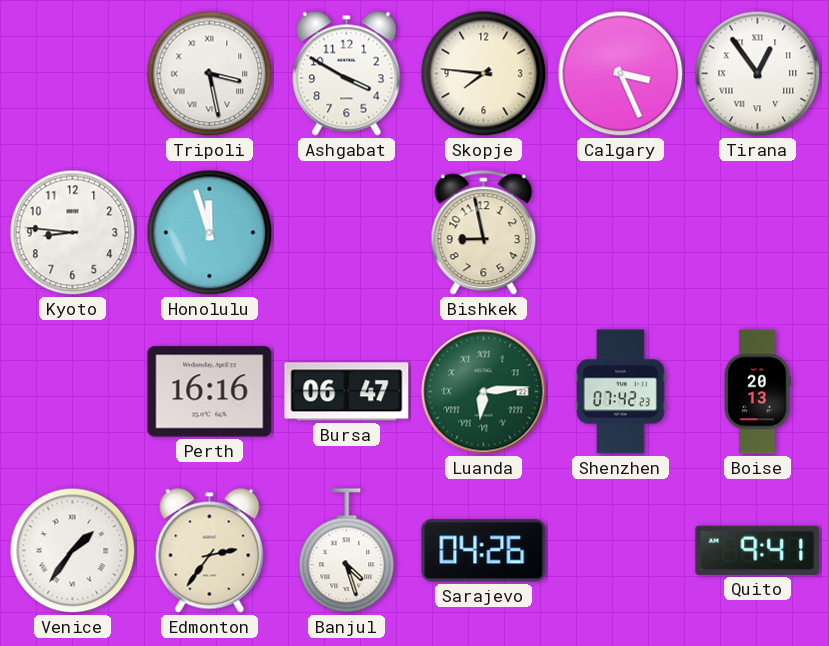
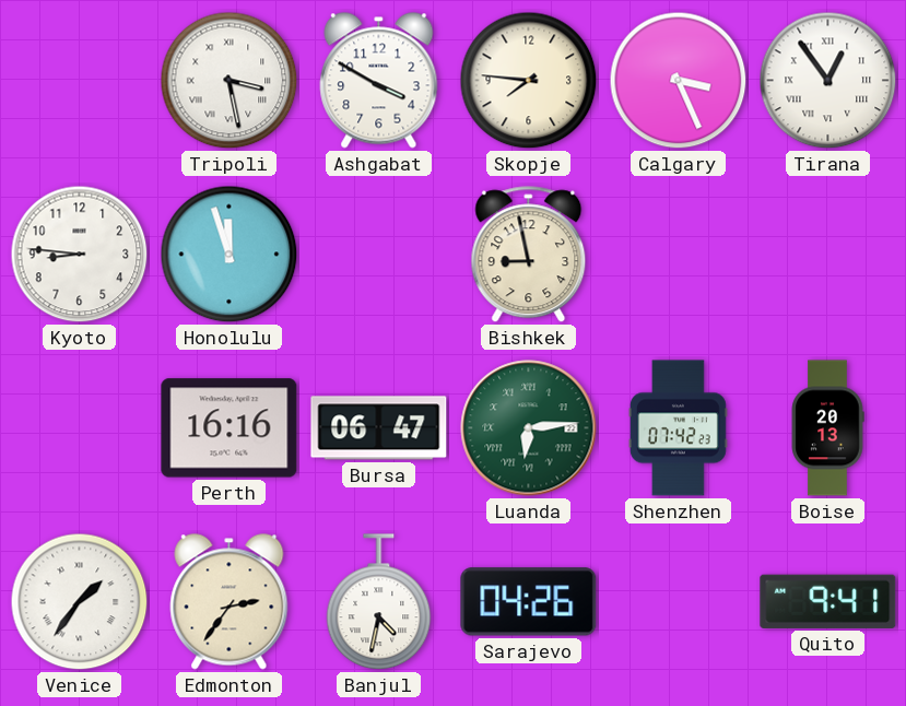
Banjul: 4:27 -> 4:32 (379, 602)
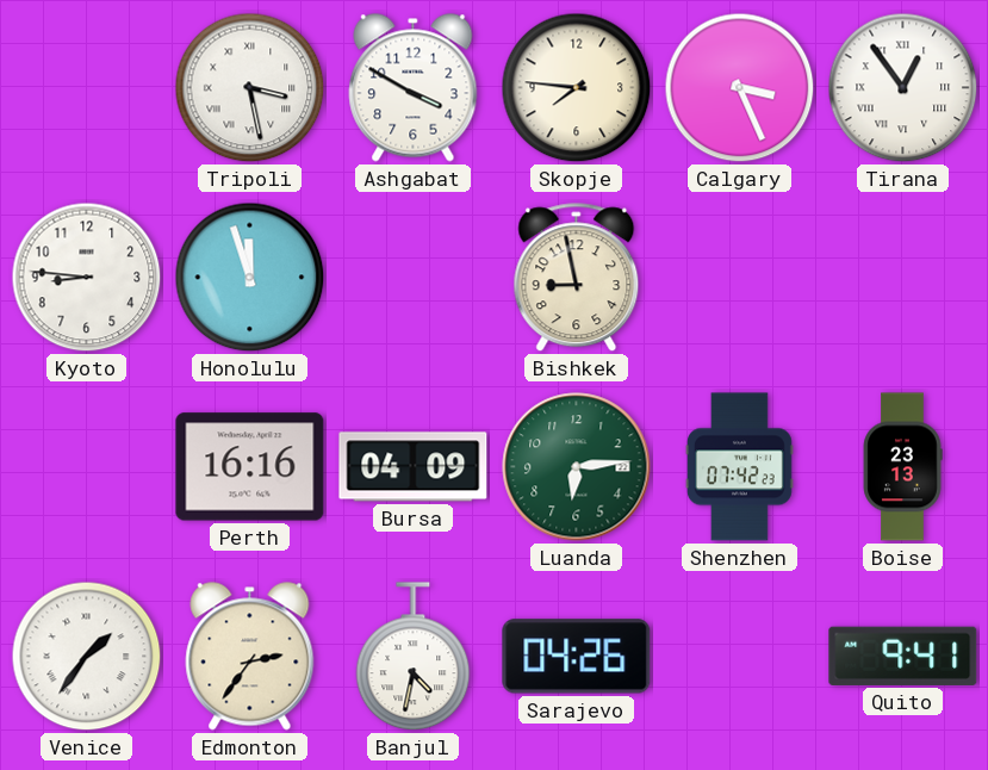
Bursa: 06:47 -> 04:09 (414, 467)
Luanda numerals: Roman -> Arabic (577, 467)
Boise: 20:13 -> 23:13 (902, 467)
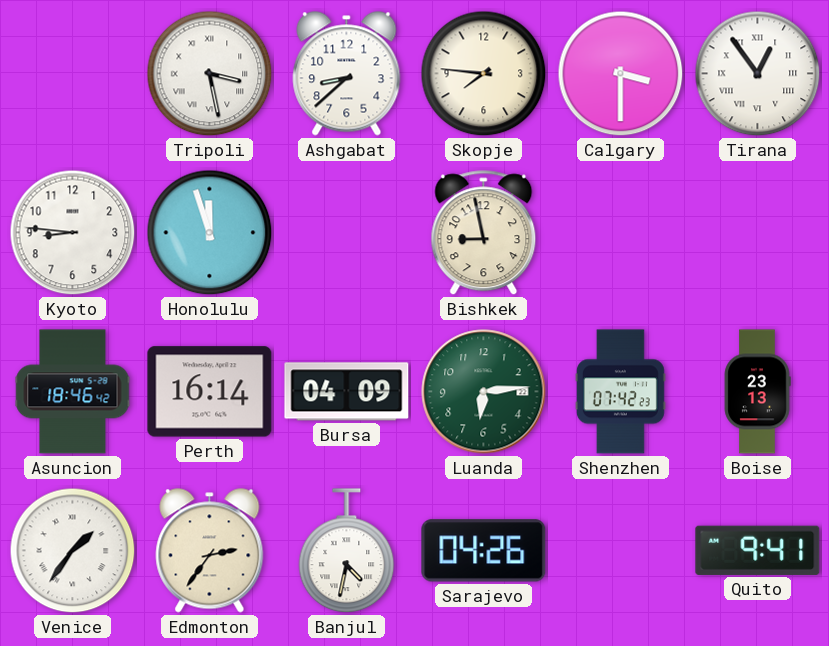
Ashgabat: 3:50 -> 8:38 (347, 74)
Calgary: 3:26 -> 3:30 (621, 74)
Asuncion: none -> 18:46 (73, 392)
Perth: 16:16 -> 16:14 (210, 392)
